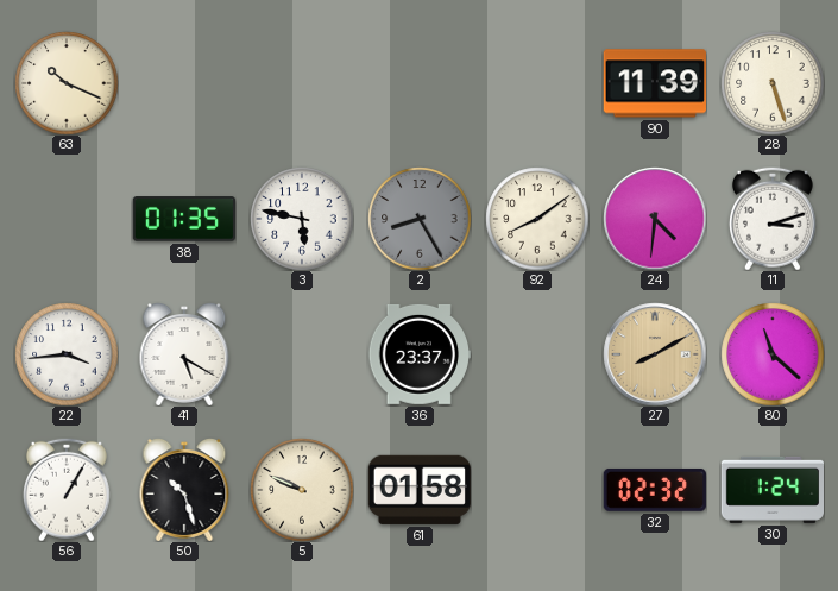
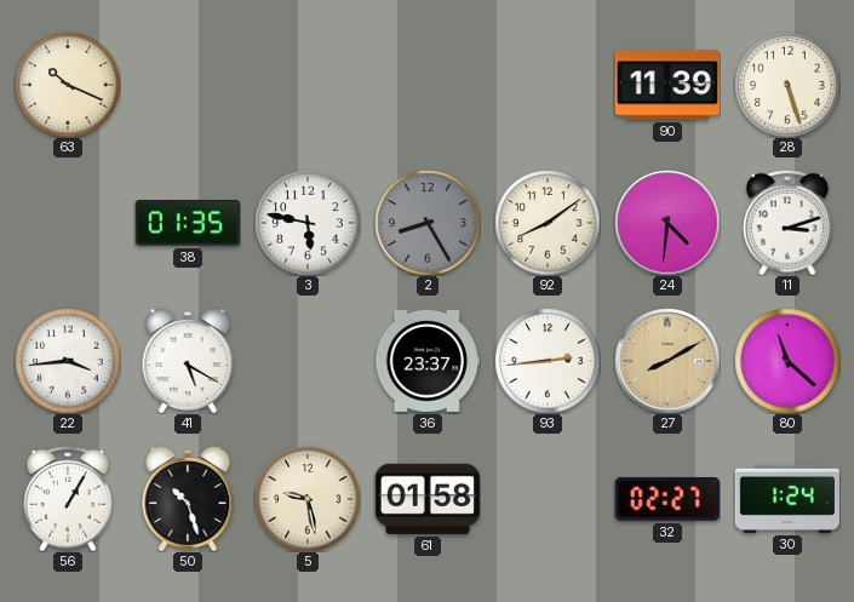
93: none -> 2:44 (548, 361)
5: 9:49 -> 9:28 (308, 499)
32: 02:32 -> 02:27 (667, 499)
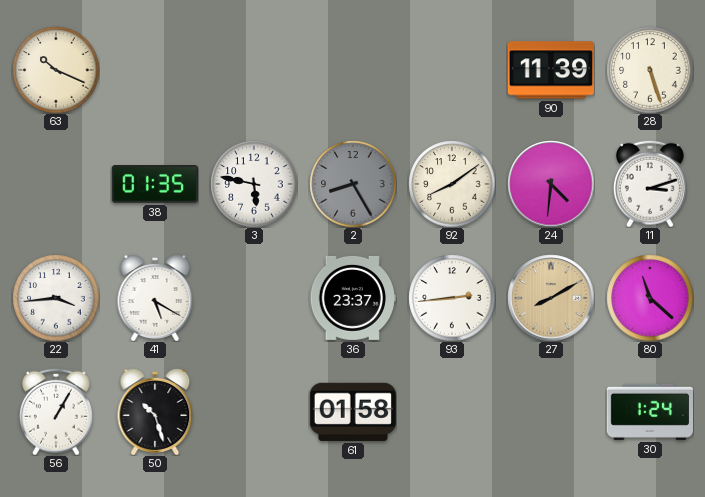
5: 9:28 -> none (308, 499)
32: 02:27 -> none (667, 499)
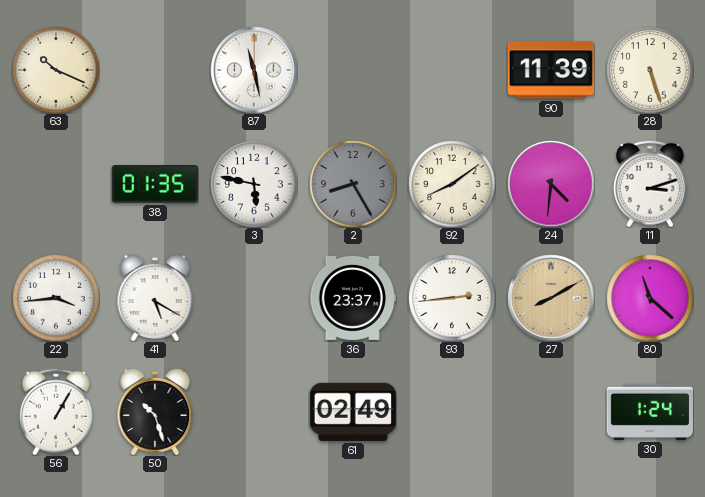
87: none -> 11:28 (254, 70)
61: 01:58 -> 02:49 (353, 412)
